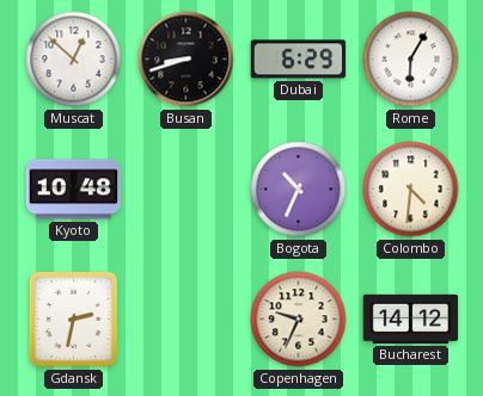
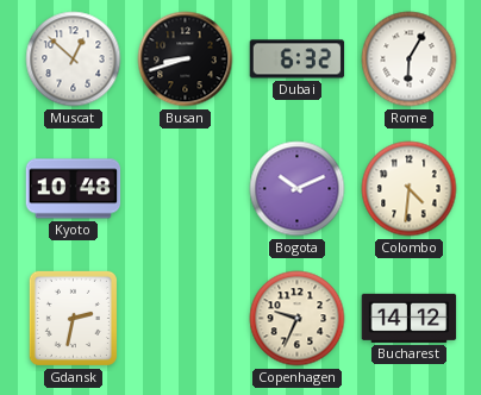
Dubai: 6:29 -> 6:32 (298, 59)
Bogota: 10:34 -> 10:11 (298, 189)
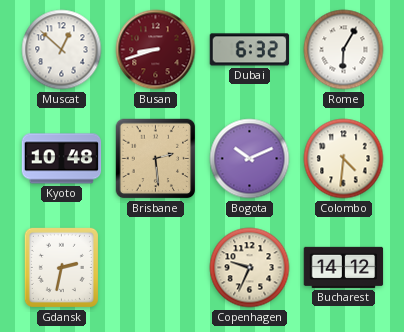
Busan dial: black -> burgundy (156, 50)
Brisbane: none -> 2:29 (156, 159)
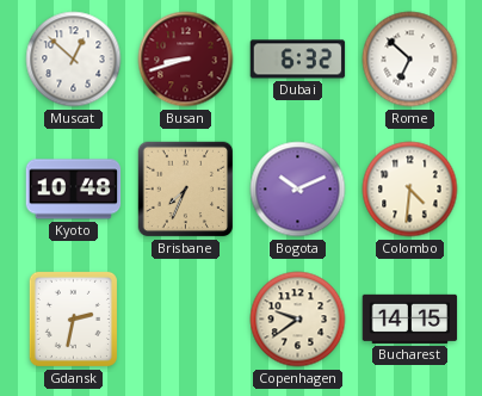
Rome: 6:05 -> 6:52 (410, 60)
Brisbane: 2:29 -> 7:34 (186, 190)
Copenhagen: 9:34 -> 9:39 (298, 320)
Bucharest: 14:12 -> 14:15 (410, 318)
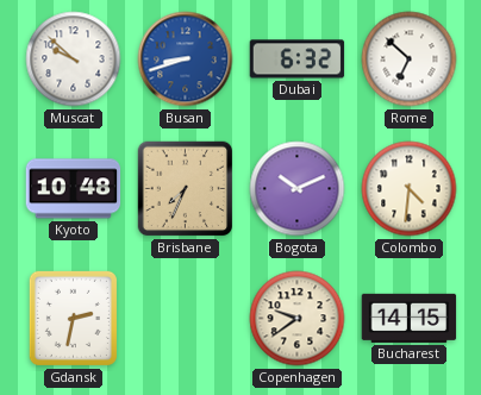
Muscat: 12:52 -> 9:52 (74, 59)
Busan dial: burgundy -> blue (186, 59)
